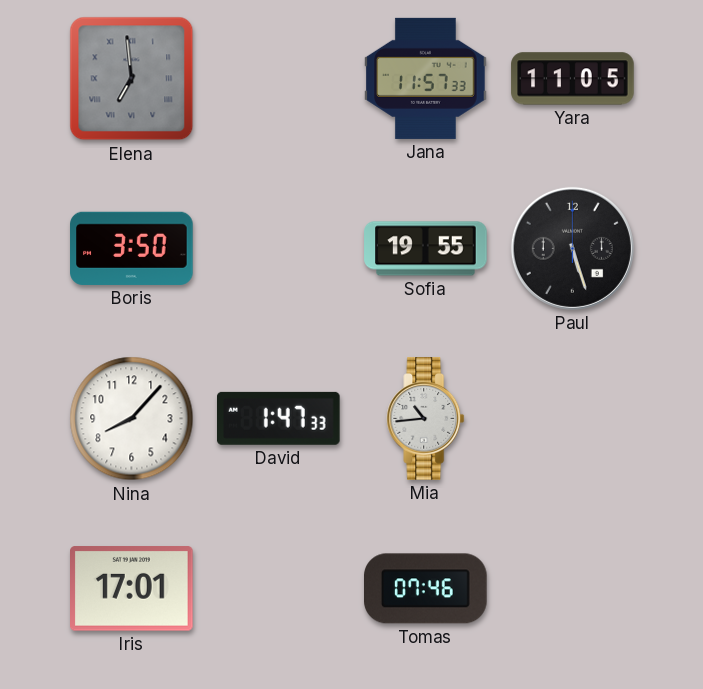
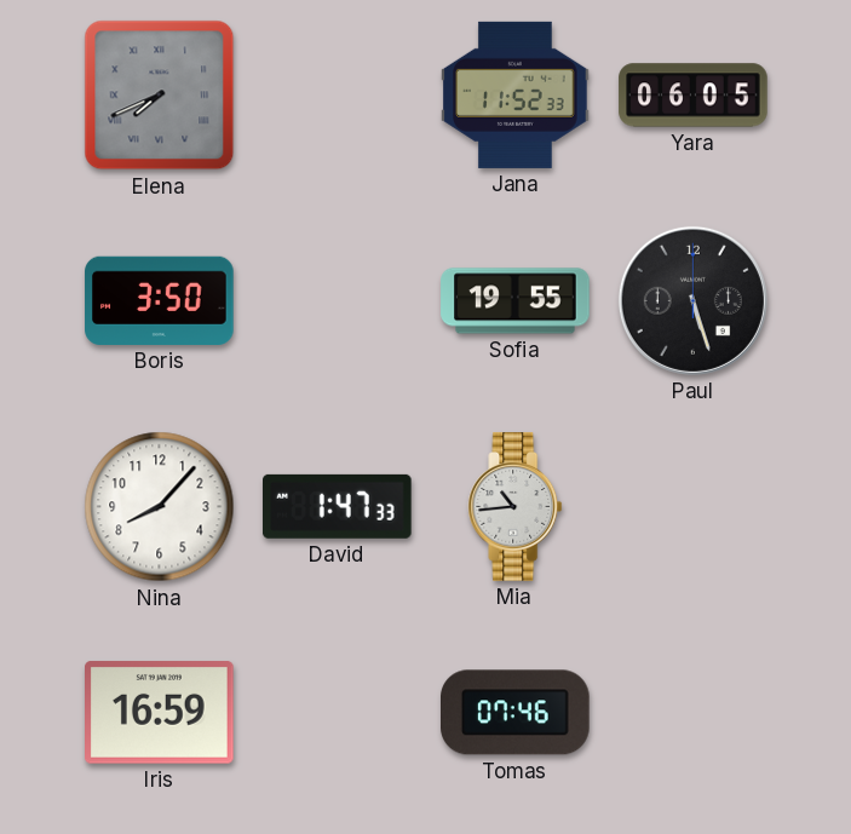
Elena: 6:59 -> 7:41 (160, 96)
Jana: 11:57 -> 11:52 (516, 94)
Yara: 11:05 -> 06:05 (694, 96)
Iris: 17:01 -> 16:59 (160, 713)
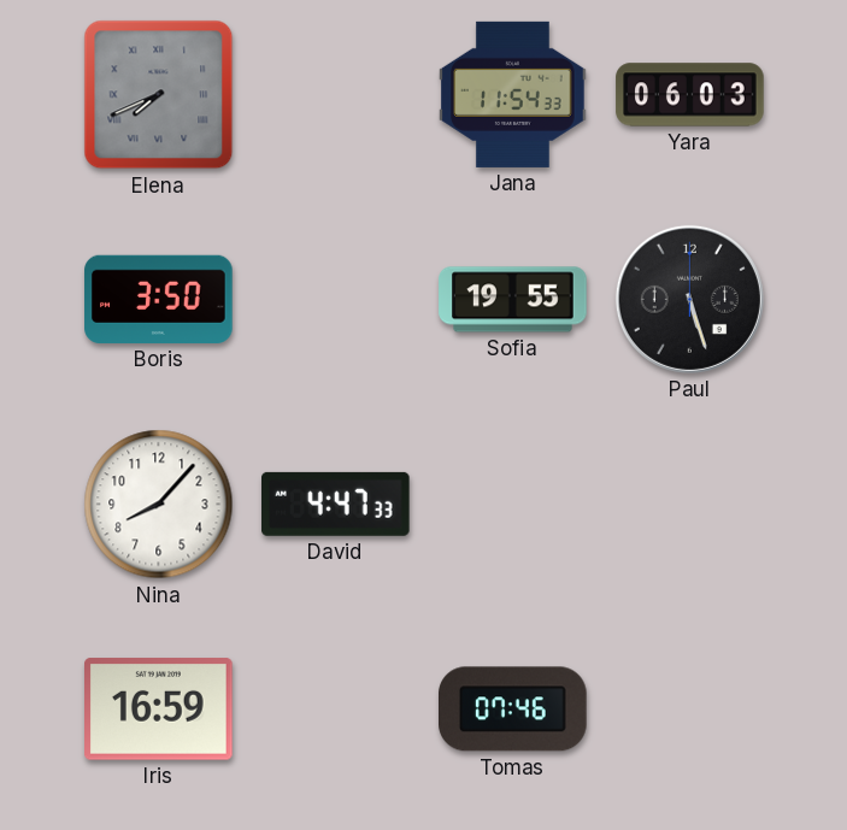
Jana: 11:52 -> 11:54 (513, 94)
Yara: 06:05 -> 06:03 (690, 95)
David: 1:47 -> 4:47 (336, 504)
Mia: 10:44 -> none (516, 507)
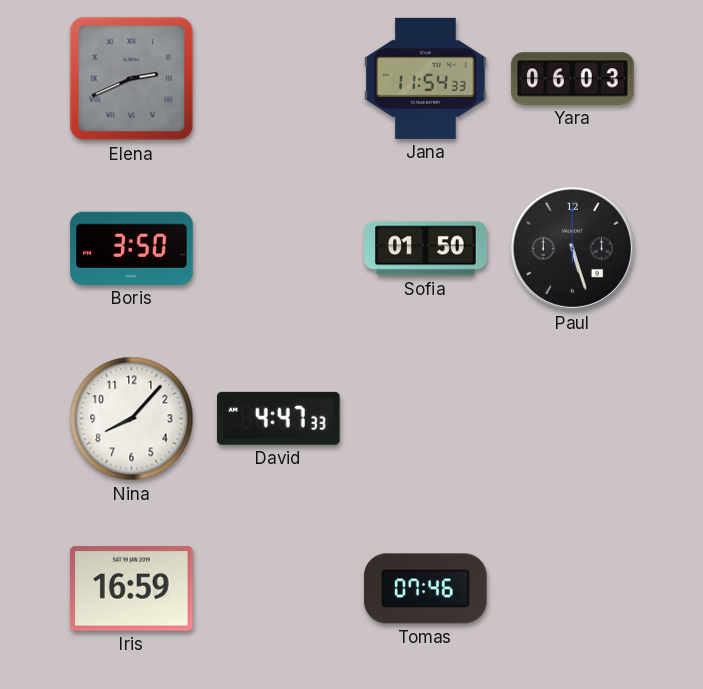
Elena: 7:41 -> 2:41 (132, 79)
Sofia: 19:55 -> 01:50 (426, 249)
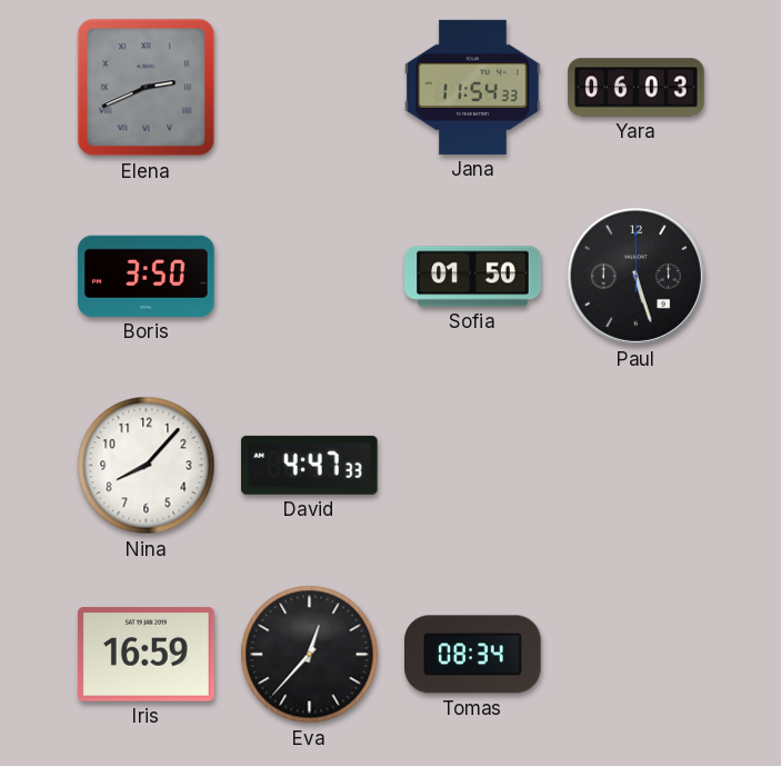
Eva: none -> 12:37 (310, 655)
Tomas: 07:46 -> 08:34 (473, 655)
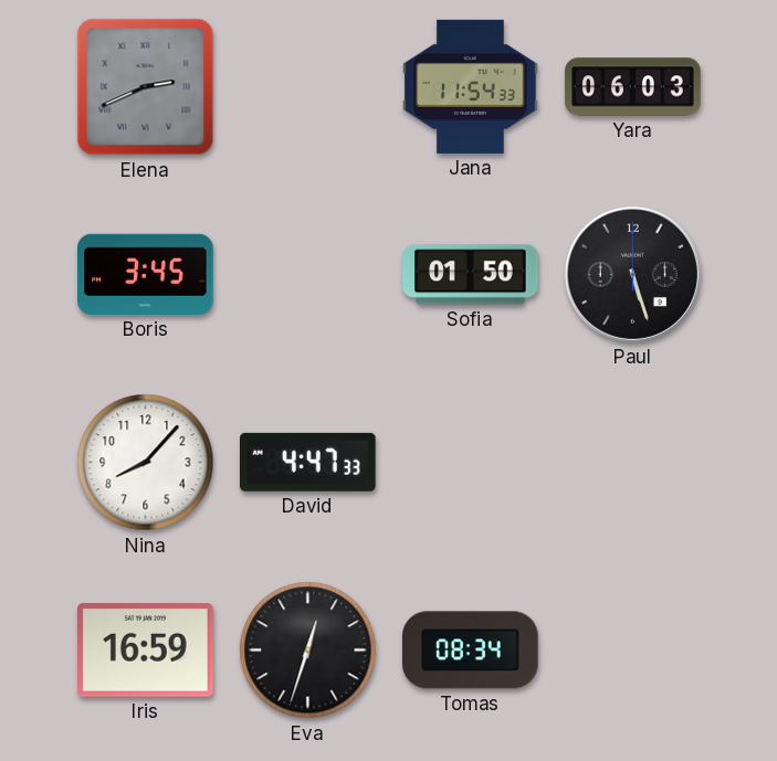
Boris: 3:50 -> 3:45 (146, 274)
Eva: 12:37 -> 12:33 (308, 651)
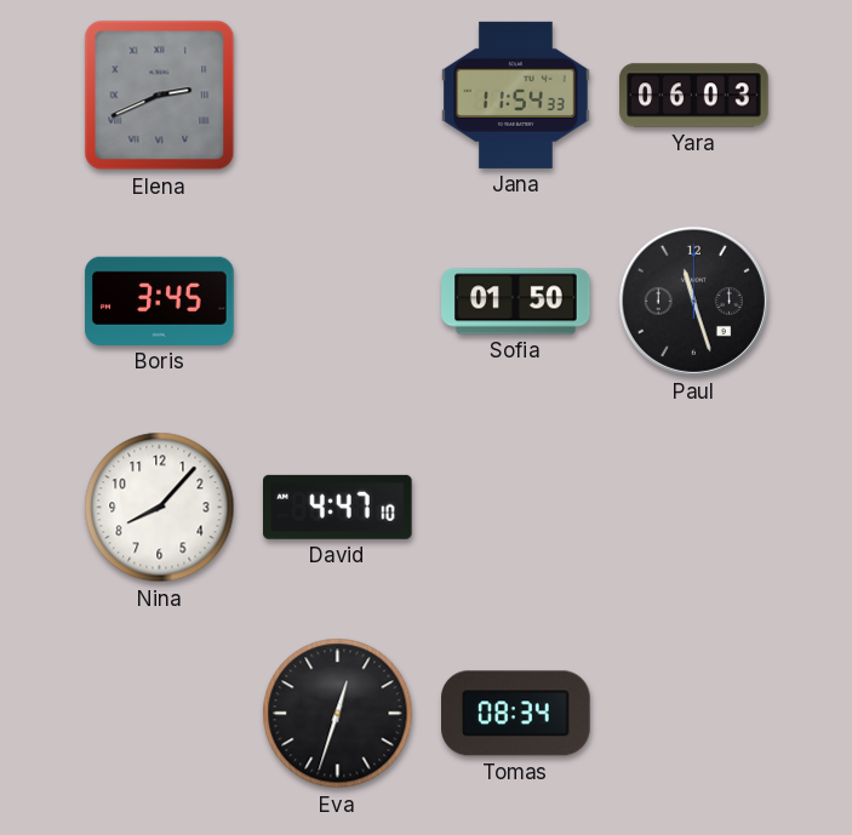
Paul: 5:27 -> 11:27 (693, 301)
David: 4:47:33 -> 4:47:10 (338, 507)
Iris: 16:59 -> none (146, 651)
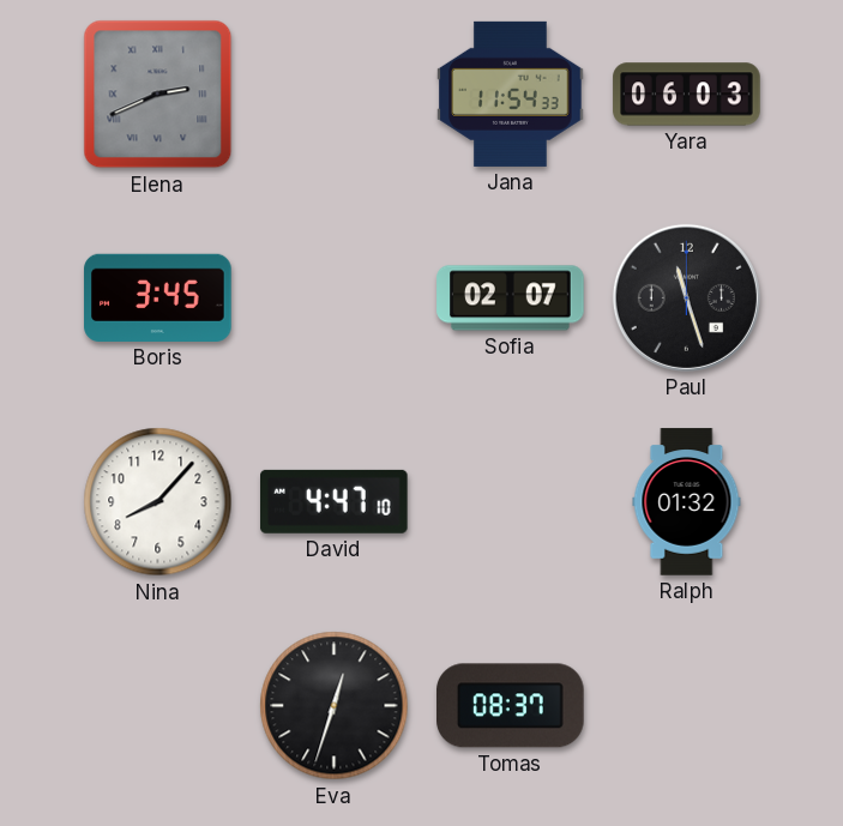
Sofia: 01:50 -> 02:07 (511, 299)
Ralph: none -> 01:32 (687, 502)
Tomas: 08:34 -> 08:37 (511, 706)
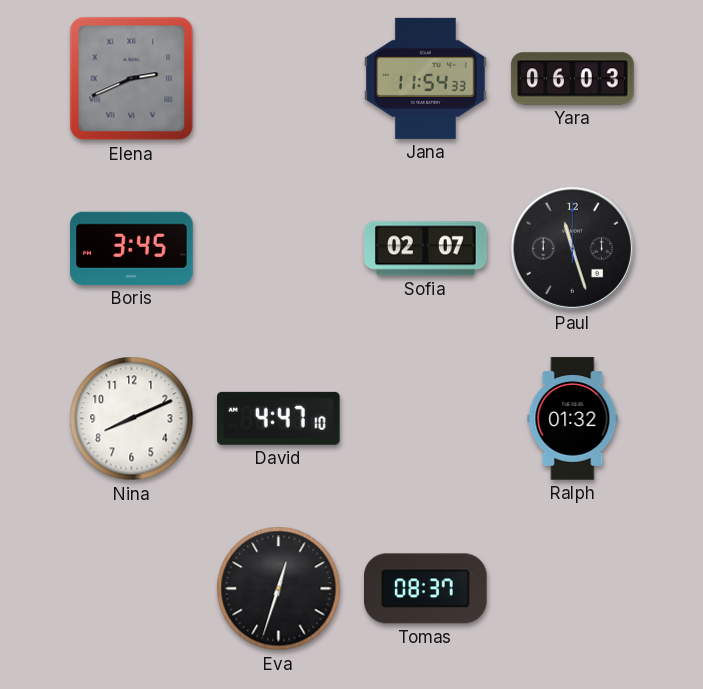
Nina: 8:07 -> 8:11 (132, 419)
